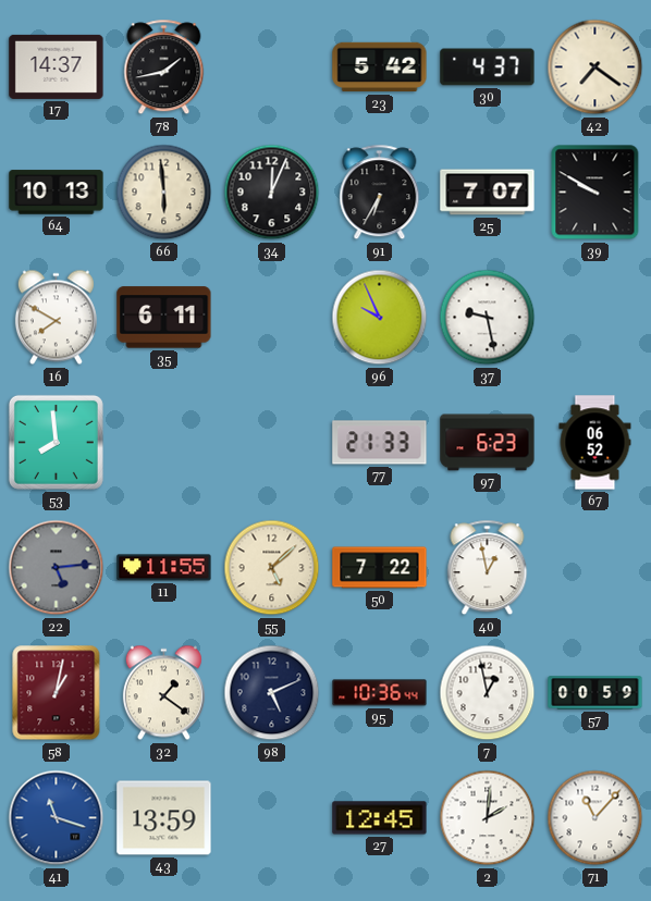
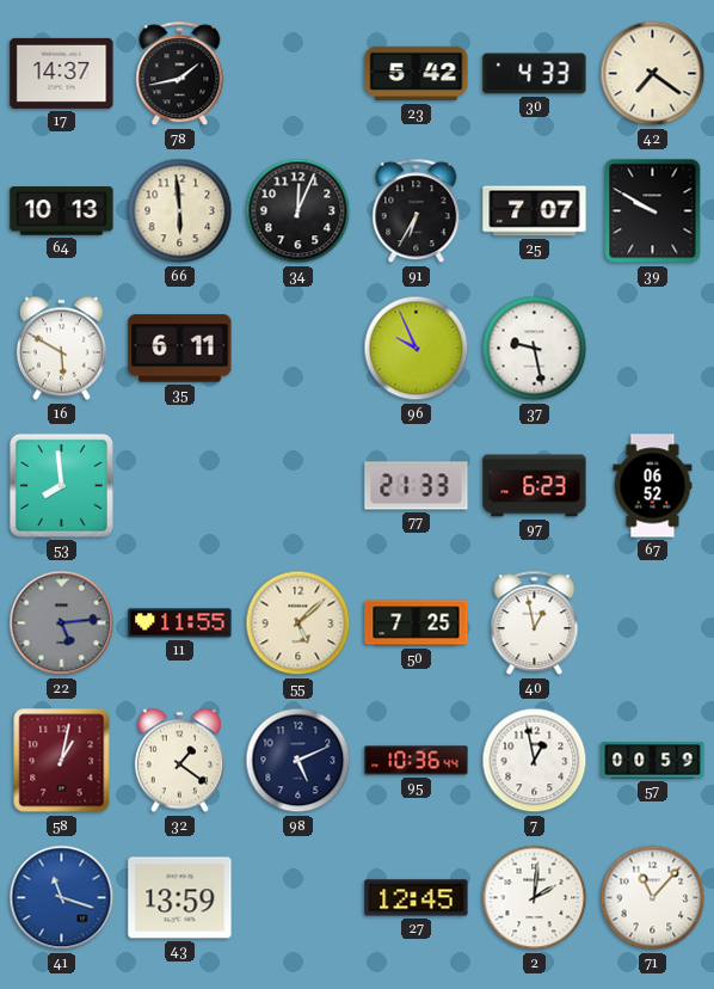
30: 4:37 -> 4:33 (535, 74)
16: 7:50 -> 5:50 (61, 349)
50: 7:22 -> 7:25 (417, 623)
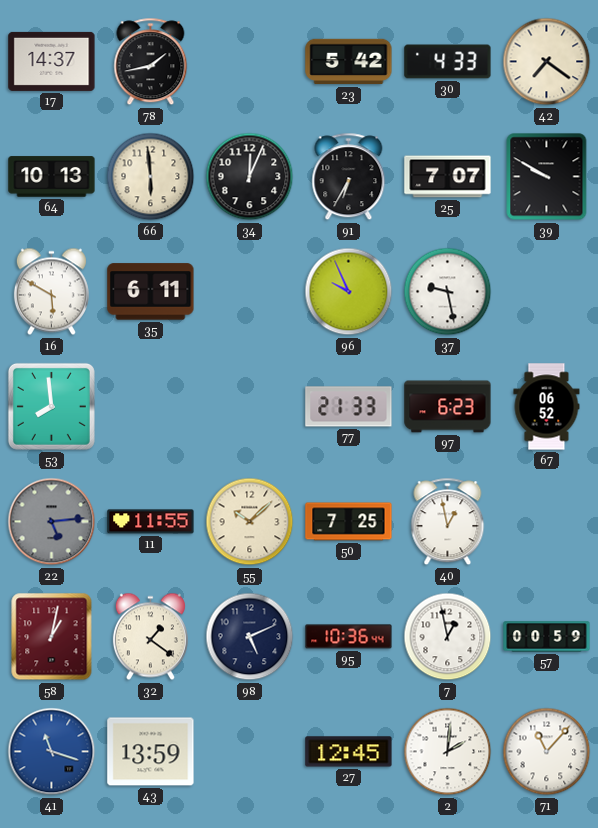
55: 5:08 -> 10:08 (250, 522)
